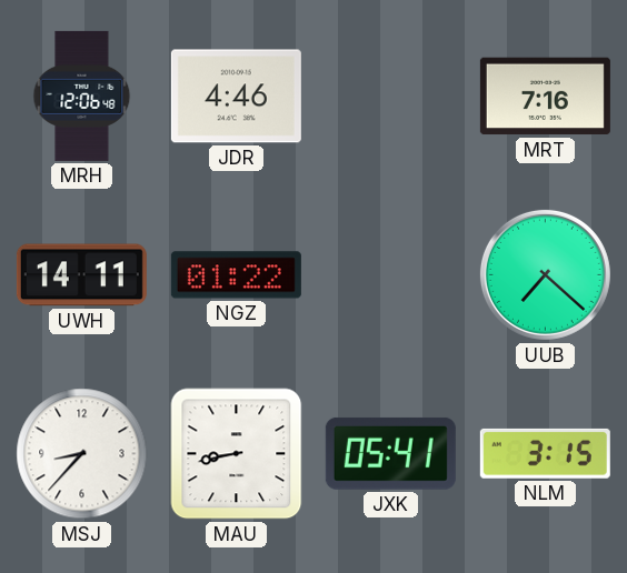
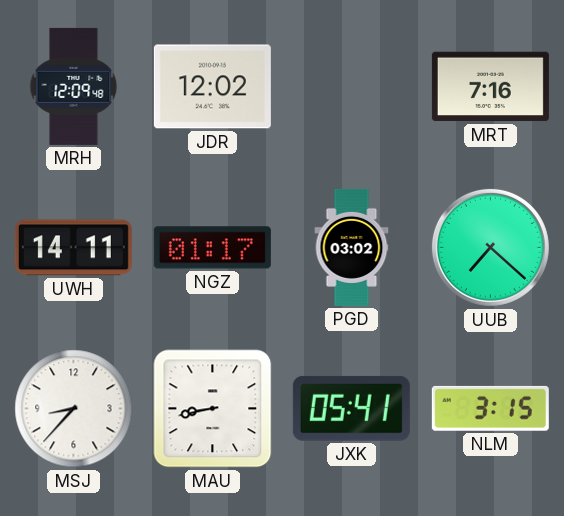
MRH: 12:06 -> 12:09 (74, 86)
JDR: 4:46 -> 12:02 (212, 87)
NGZ: 01:22 -> 01:17 (212, 248)
PGD: none -> 03:02 (352, 247)
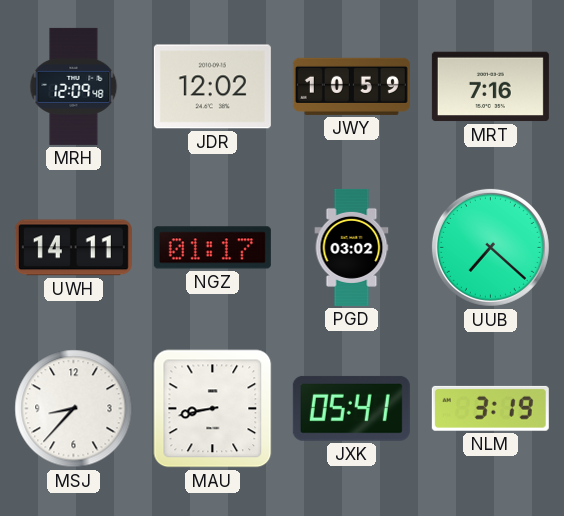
JWY: none -> 10:59 (351, 86)
NLM: 3:15 -> 3:19 (490, 408)
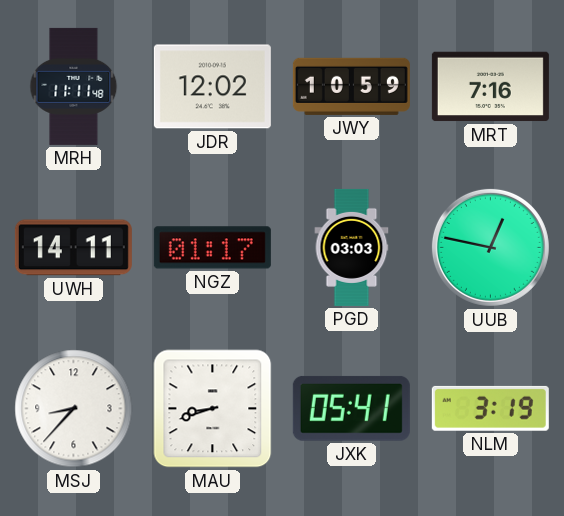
MRH: 12:09 -> 11:11 (74, 86)
PGD: 03:02 -> 03:03 (352, 247)
UUB: 7:22 -> 12:47 (490, 247)
MAU: 8:43 -> 8:42 (213, 409)
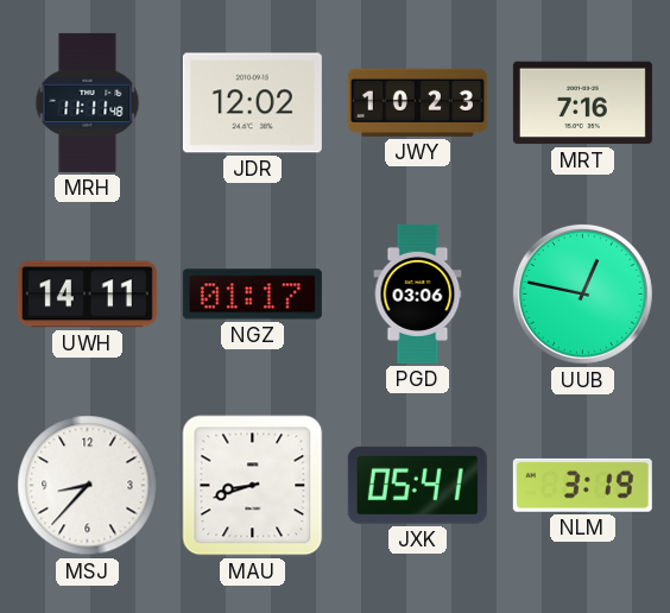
JWY: 10:59 -> 10:23 (417, 102)
PGD: 03:03 -> 03:06 (418, 293)
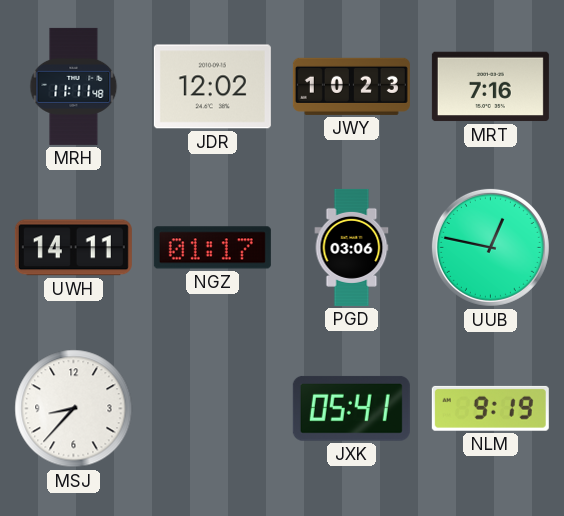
MAU: 8:42 -> none (253, 486)
NLM: 3:19 -> 9:19 (490, 408)
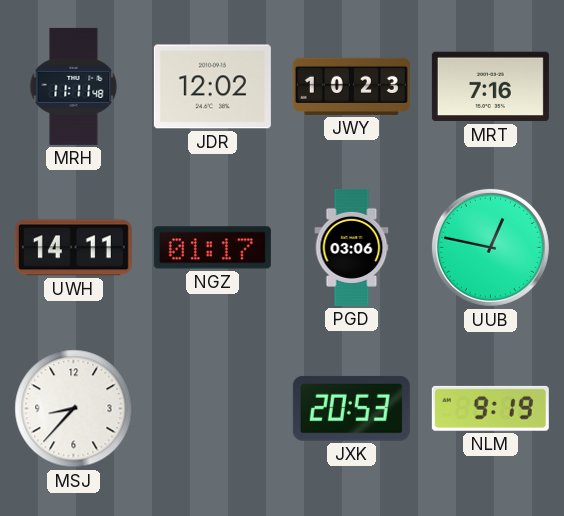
JXK: 05:41 -> 20:53 (351, 408)
